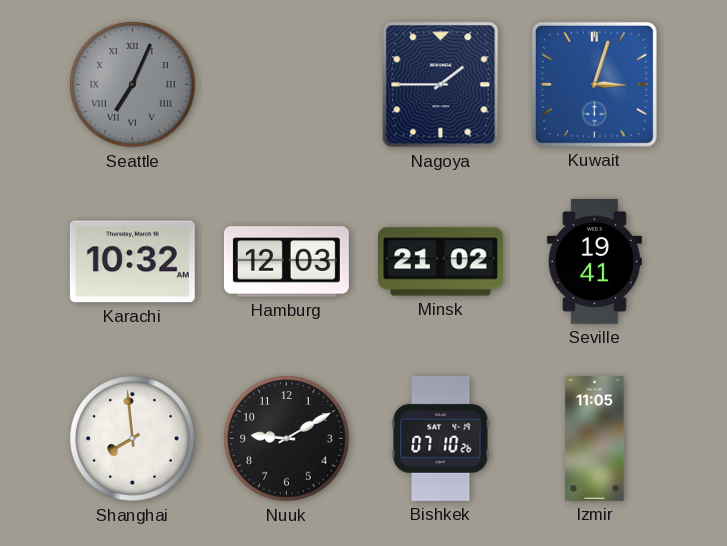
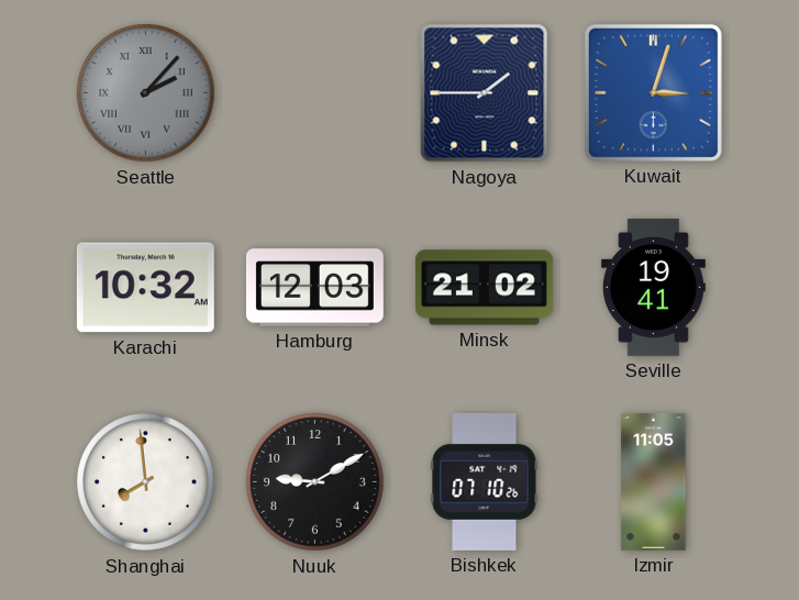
Seattle: 7:04 -> 2:07 (146, 93)
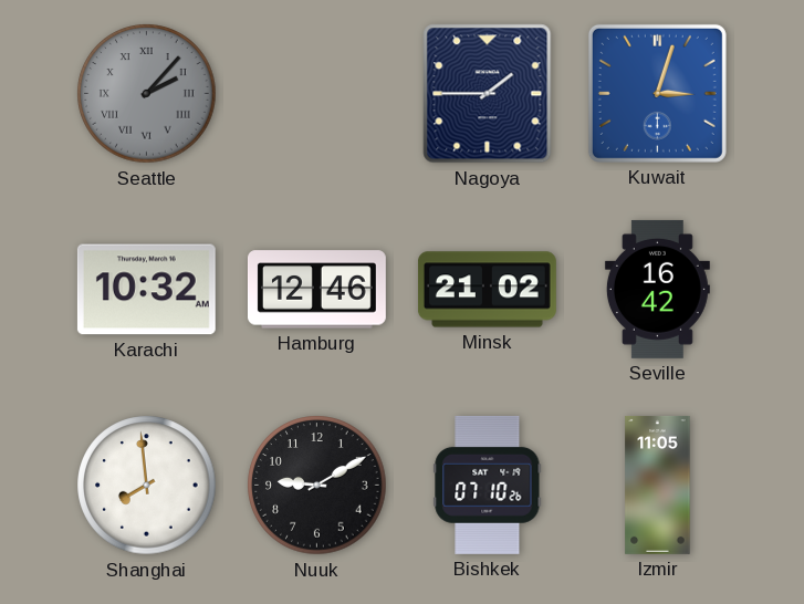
Hamburg: 12:03 -> 12:46 (316, 290)
Seville: 19:41 -> 16:42 (657, 289)
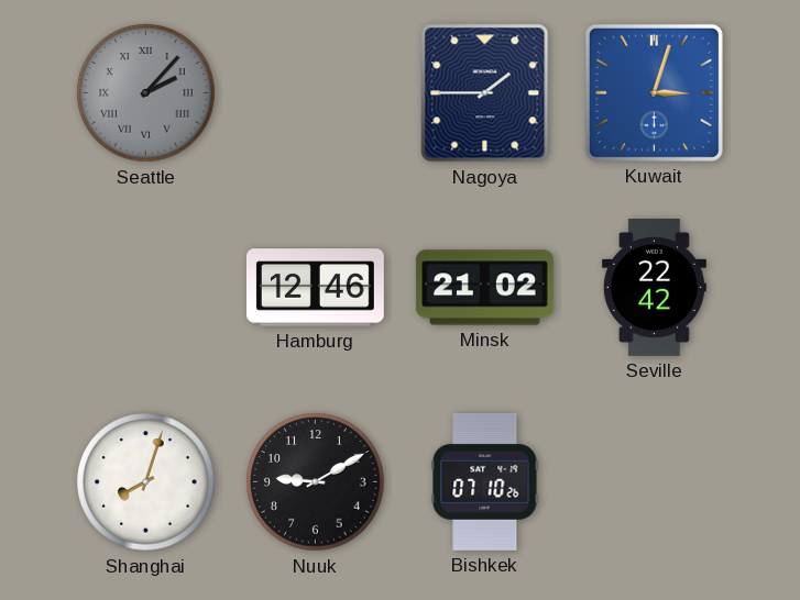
Karachi: 10:32 -> none (146, 290)
Seville: 16:42 -> 22:42 (654, 287)
Shanghai: 7:59 -> 8:03 (146, 482)
Izmir: 11:05 -> none (658, 485)
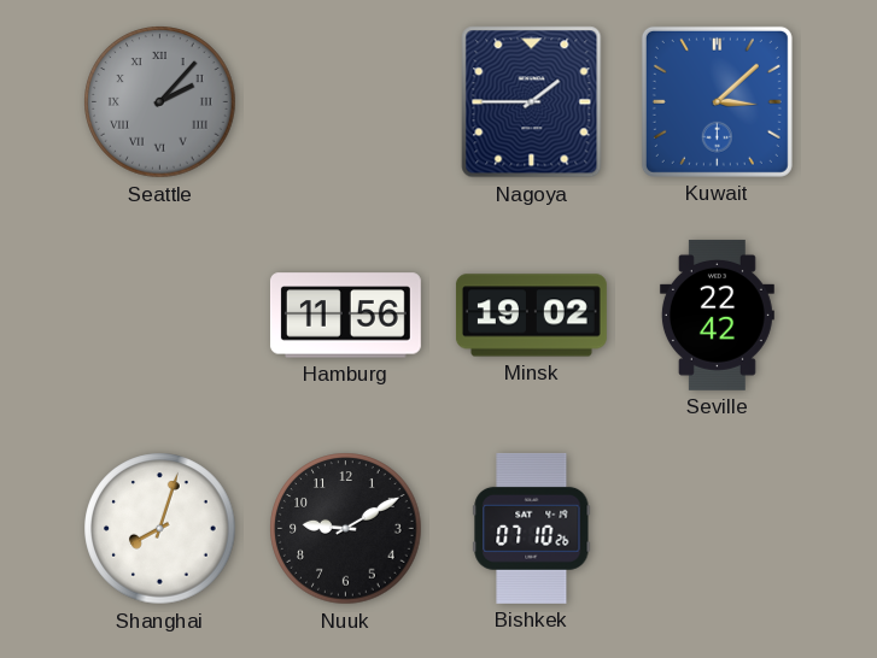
Kuwait: 3:03 -> 3:08 (717, 101)
Hamburg: 12:46 -> 11:56 (345, 316)
Minsk: 21:02 -> 19:02 (531, 316)
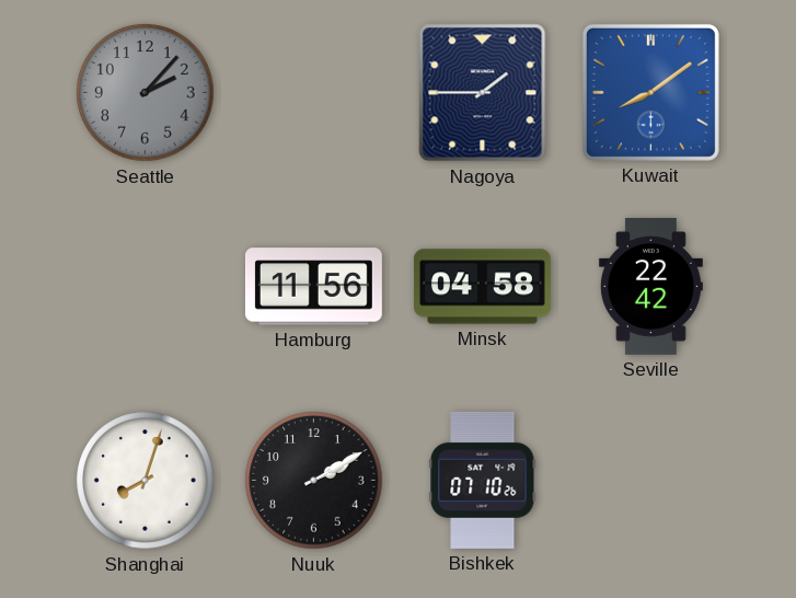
Seattle numerals: Roman -> Arabic (146, 93)
Kuwait: 3:08 -> 8:09 (650, 92)
Minsk: 19:02 -> 04:58 (482, 287)
Nuuk: 9:10 -> 2:10 (314, 481)
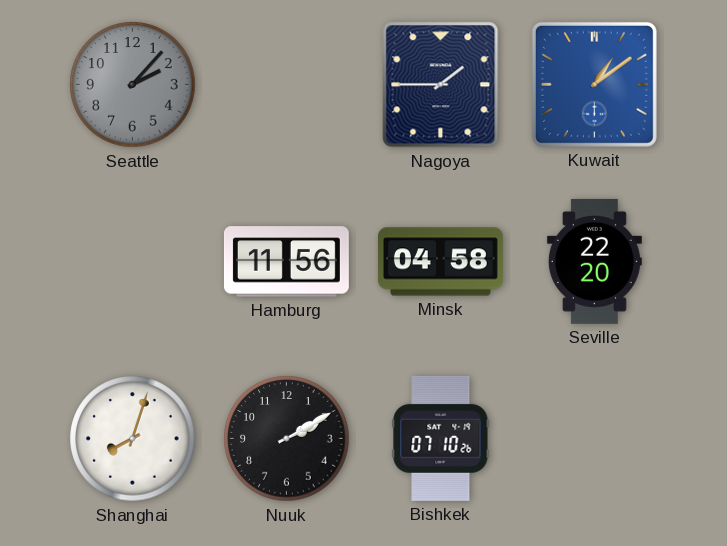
Kuwait: 8:09 -> 1:09 (594, 84)
Seville: 22:42 -> 22:20 (594, 261)
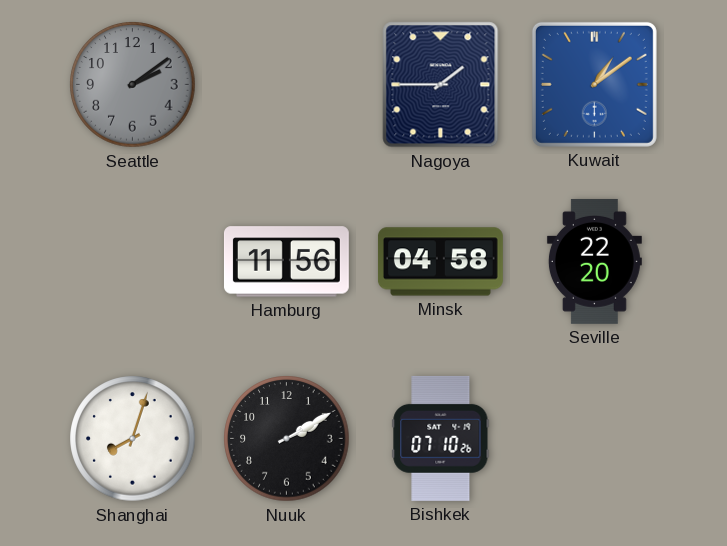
Seattle: 2:07 -> 2:09 (133, 85)
